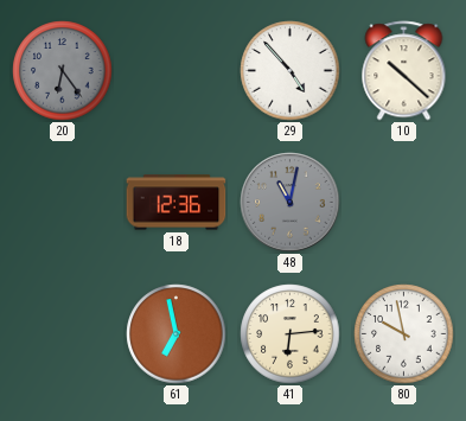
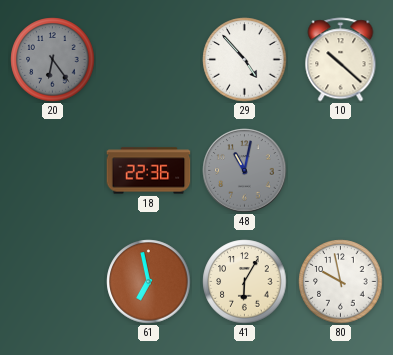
18: 12:36 -> 22:36 (149, 171)
41: 6:14 -> 6:05 (245, 282)
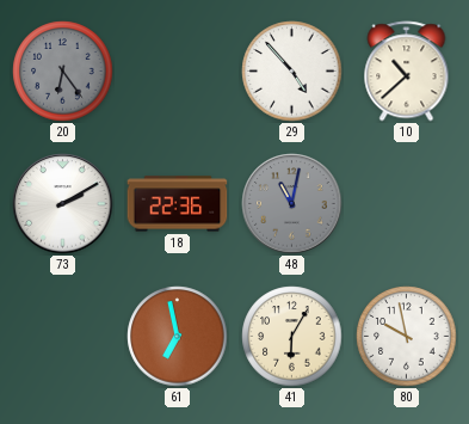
10: 10:22 -> 10:38 (407, 72)
73: none -> 2:10 (63, 204)
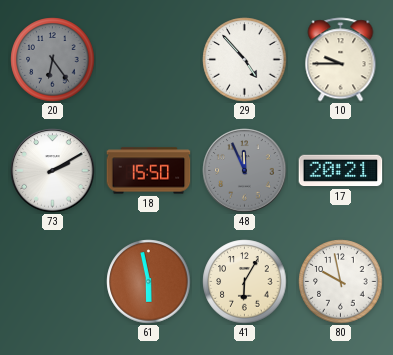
10: 10:38 -> 9:45 (341, 60)
18: 22:36 -> 15:50 (149, 171)
48: 11:02 -> 11:56 (245, 171)
17: none -> 20:21 (341, 171)
61: 6:58 -> 5:58 (149, 282)
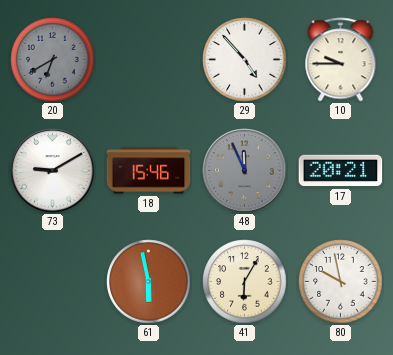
20: 6:24 -> 6:40 (53, 60)
73: 2:10 -> 9:10 (53, 171)
18: 15:50 -> 15:46 (149, 171)
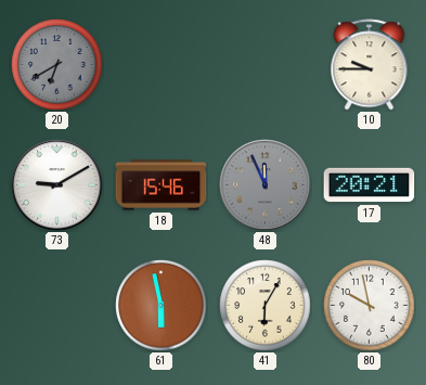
29: 4:53 -> none (245, 60)
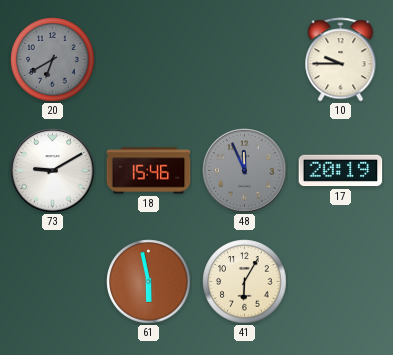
17: 20:21 -> 20:19 (341, 171)
80: 9:58 -> none (370, 306)
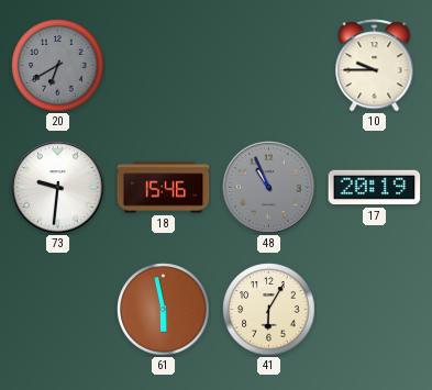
73: 9:10 -> 9:31 (58, 188)
48: 11:56 -> 10:56 (269, 188)
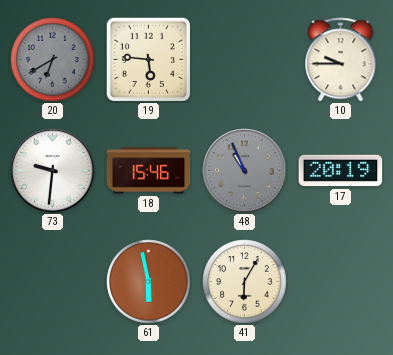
19: none -> 5:46 (148, 59)
